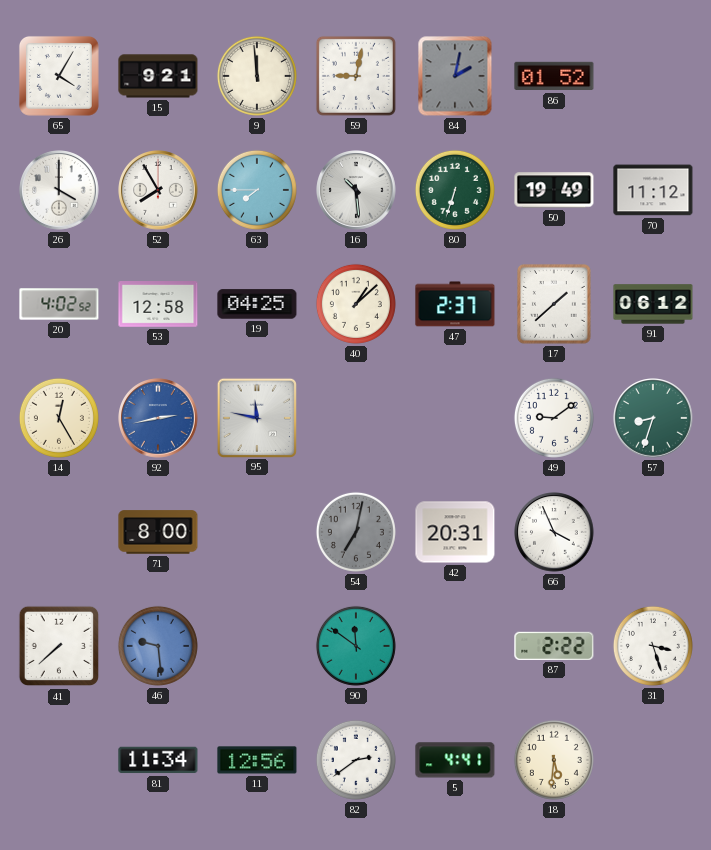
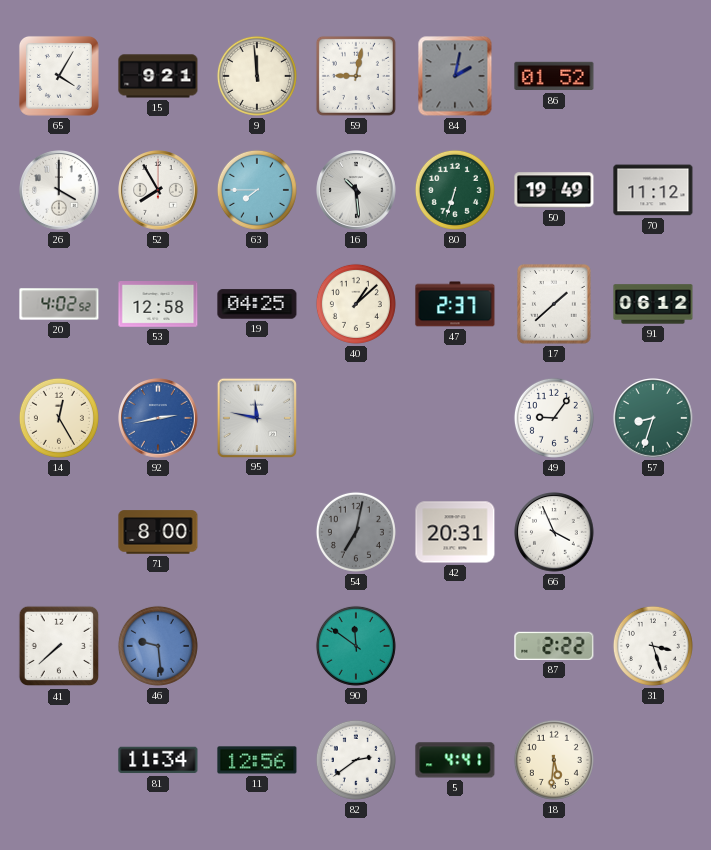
49: 9:09 -> 9:06 (554, 418)
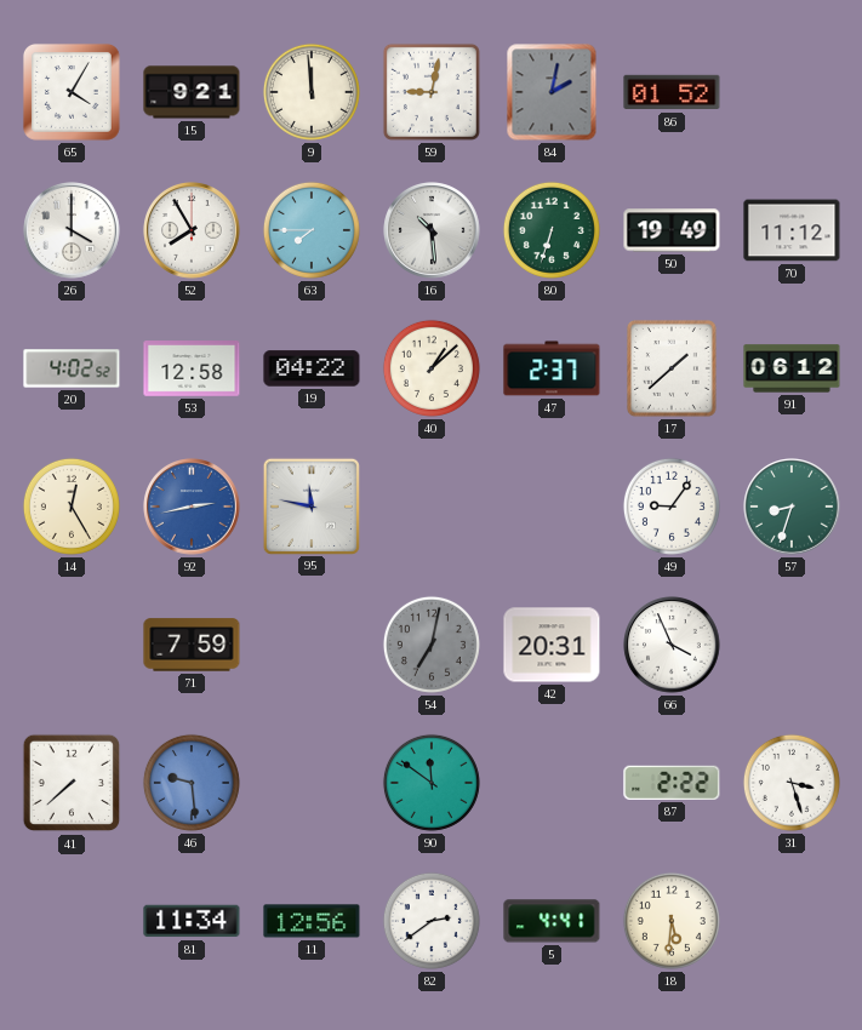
19: 04:25 -> 04:22 (312, 368)
71: 8:00 -> 7:59 (192, 645)
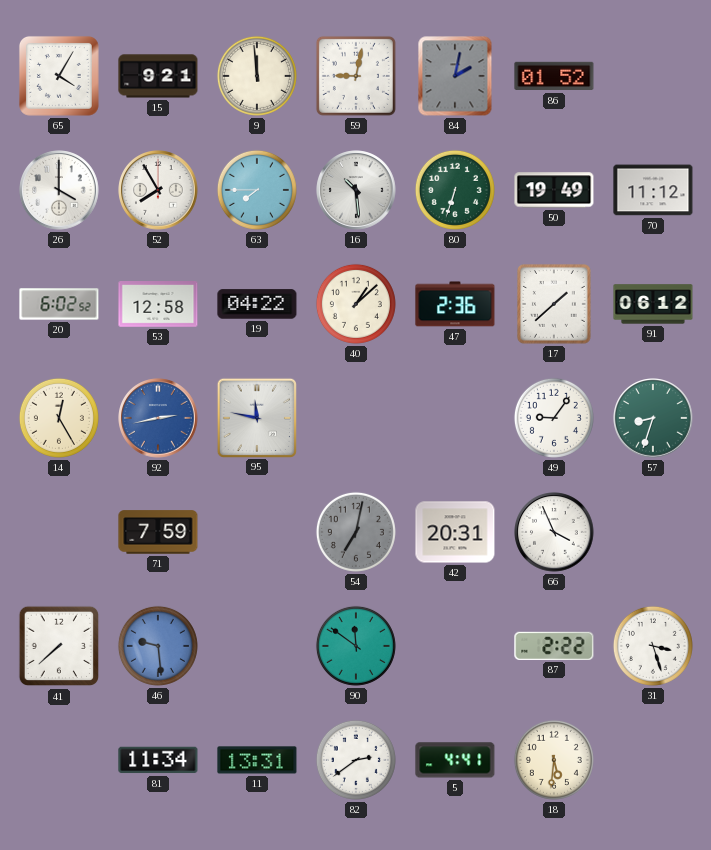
20: 4:02 -> 6:02 (59, 304)
47: 2:37 -> 2:36 (455, 304)
11: 12:56 -> 13:31 (257, 760)
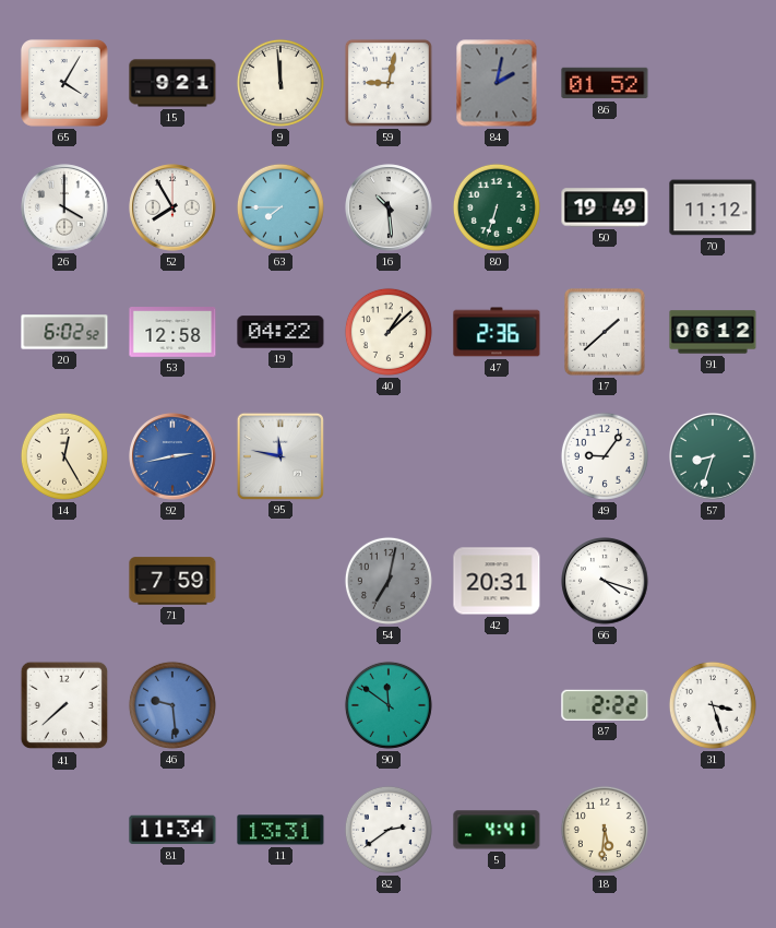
66: 3:56 -> 4:18 (605, 581)
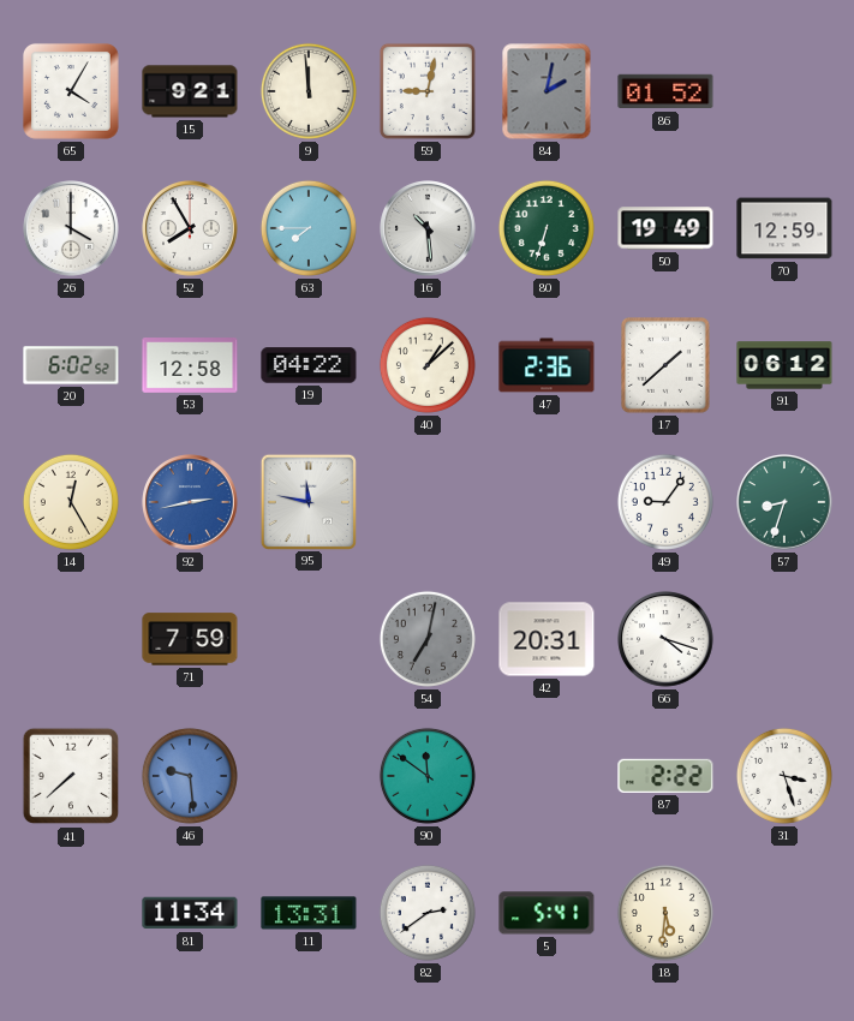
70: 11:12 -> 12:59 (784, 228)
5: 4:41 -> 5:41 (547, 913)
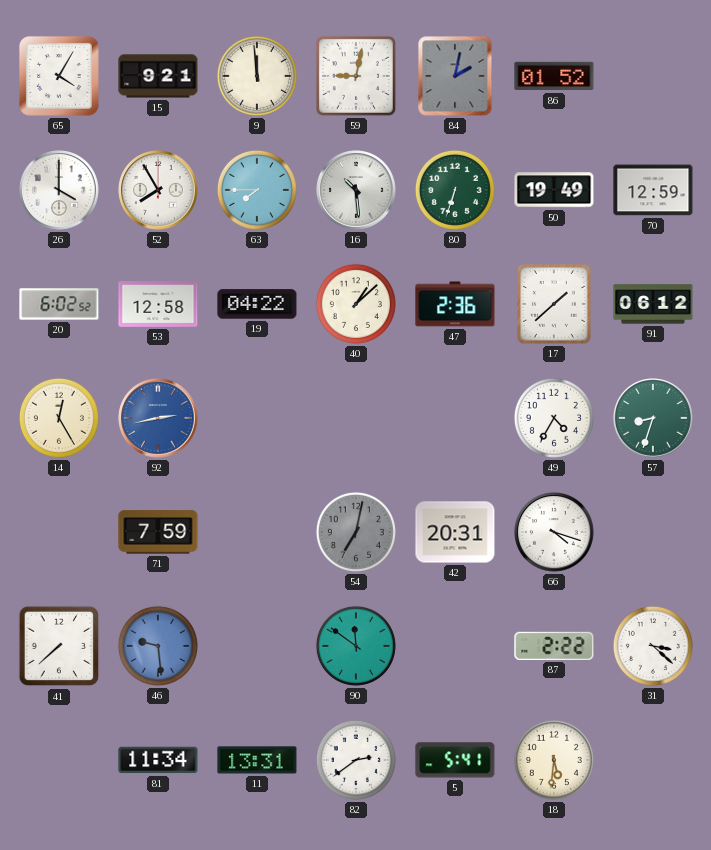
95: 11:47 -> none (307, 501)
49: 9:06 -> 4:35 (554, 418)
31: 3:27 -> 3:22 (653, 646)
